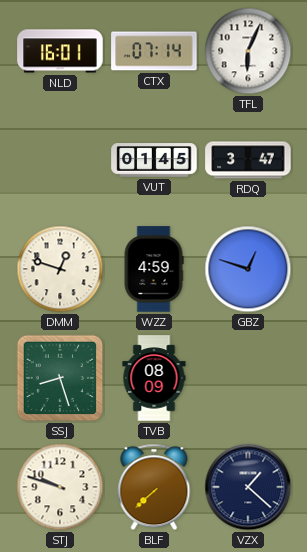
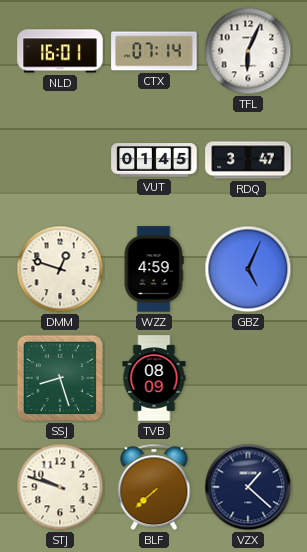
GBZ: 12:48 -> 5:04 (248, 269)
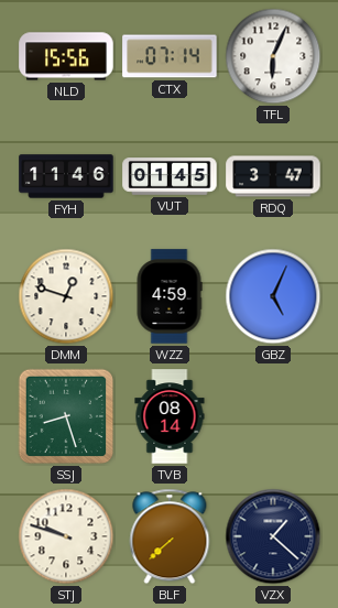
NLD: 16:01 -> 15:56 (66, 56)
FYH: none -> 11:46 (66, 176)
TVB: 08:09 -> 08:14 (170, 416)
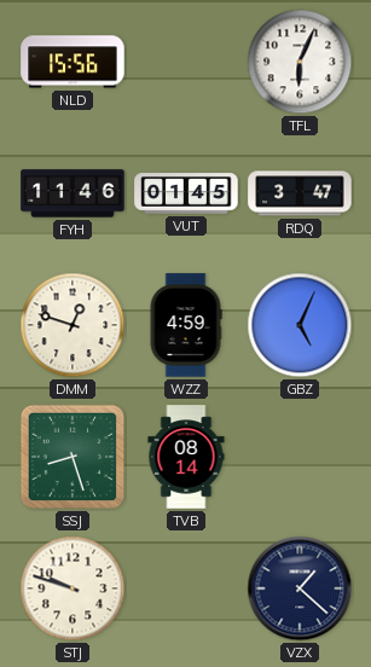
CTX: 07:14 -> none (170, 56)
BLF: 7:38 -> none (170, 536)
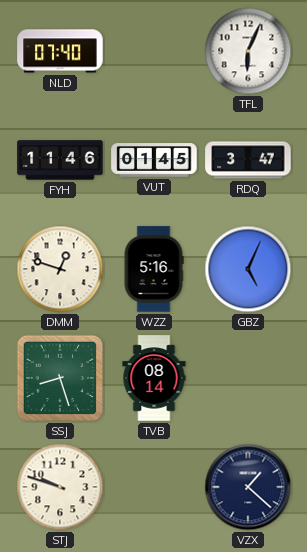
NLD: 15:56 -> 07:40 (60, 51)
WZZ: 4:59 -> 5:16 (154, 269)
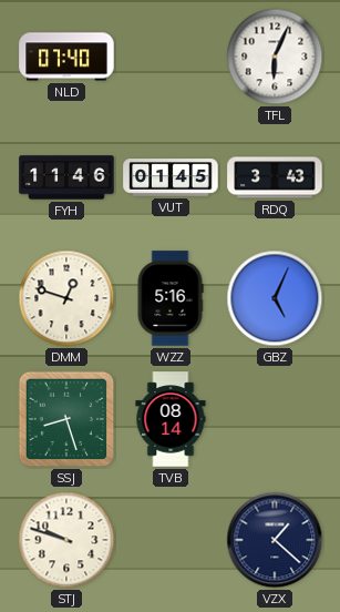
RDQ: 3:47 -> 3:43 (275, 177)
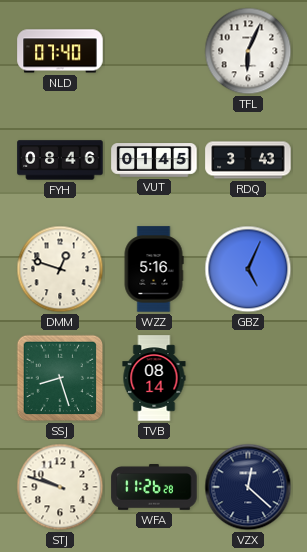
FYH: 11:46 -> 08:46 (60, 160)
WFA: none -> 11:26 (154, 488)
VZX: 1:22 -> 12:22 (248, 487)
